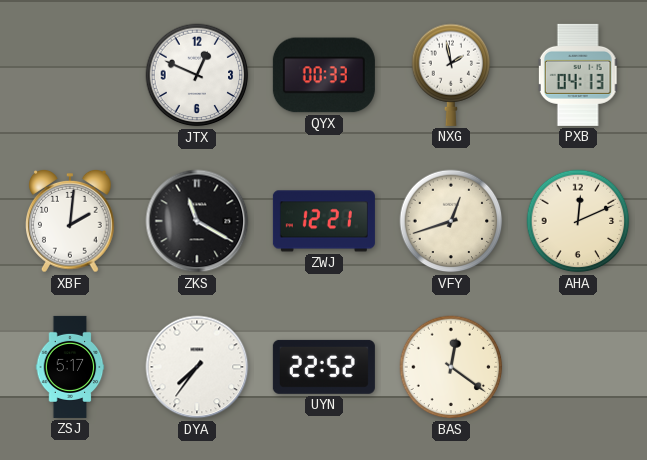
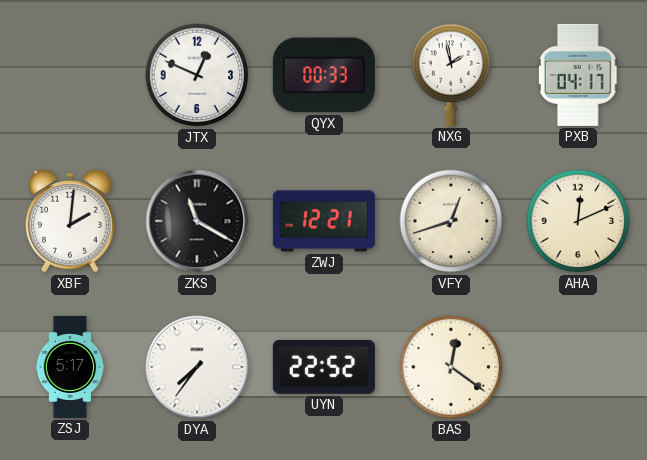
PXB: 04:13 -> 04:17 (578, 75)
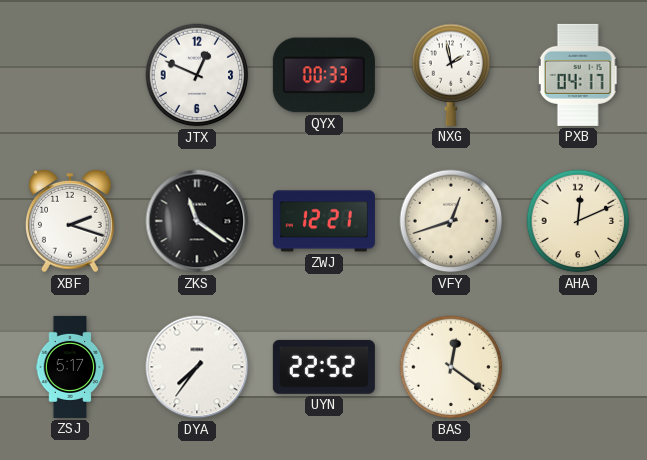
XBF: 2:01 -> 2:18 (71, 221)
ZKS: 11:20 -> 11:21 (197, 221)
